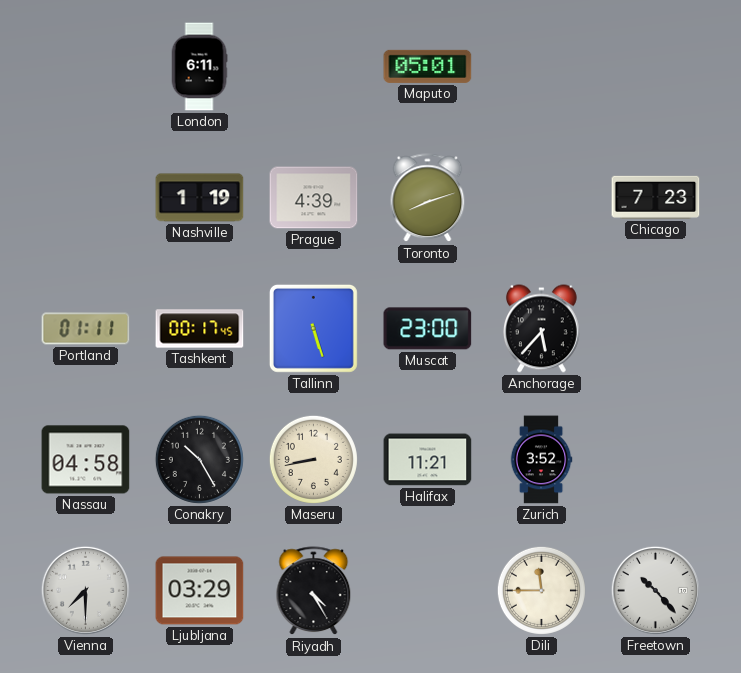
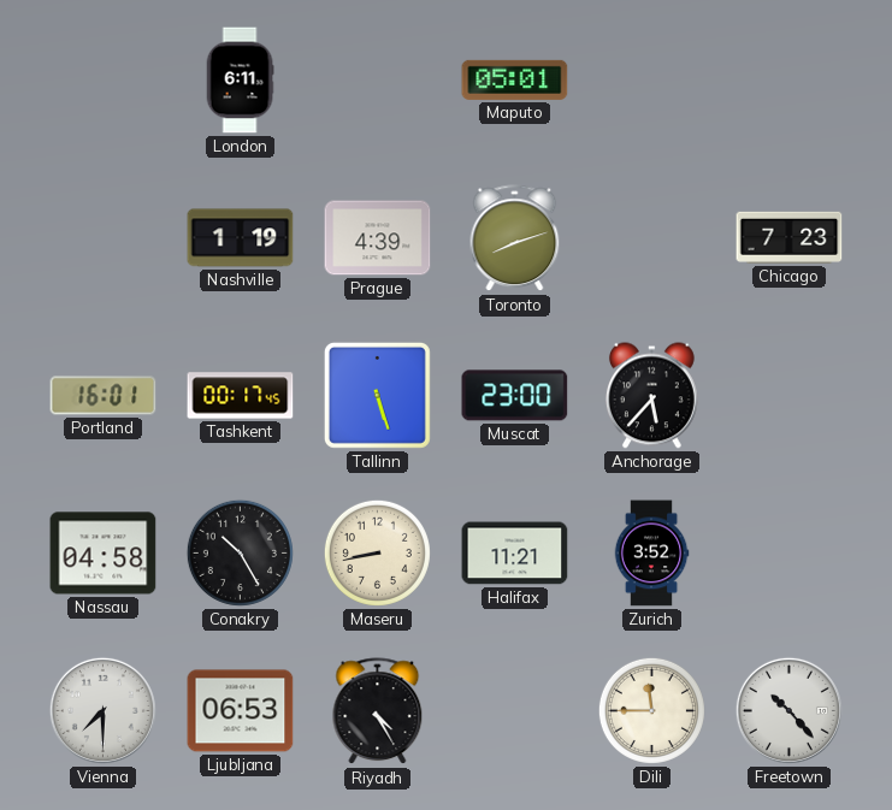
Portland: 01:11 -> 16:01 (104, 396)
Ljubljana: 03:29 -> 06:53 (241, 711)
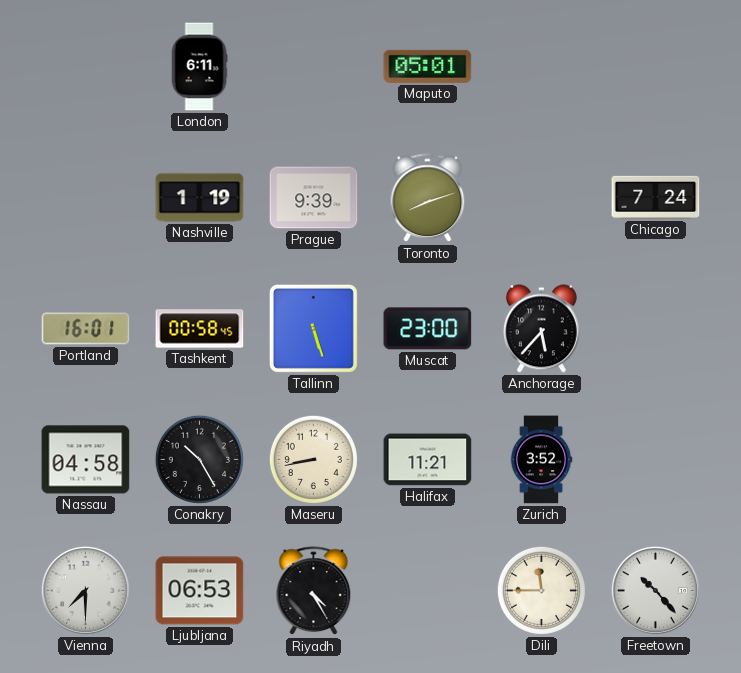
Prague: 4:39 -> 9:39 (314, 198)
Chicago: 7:23 -> 7:24 (656, 197)
Tashkent: 00:17 -> 00:58 (200, 329)
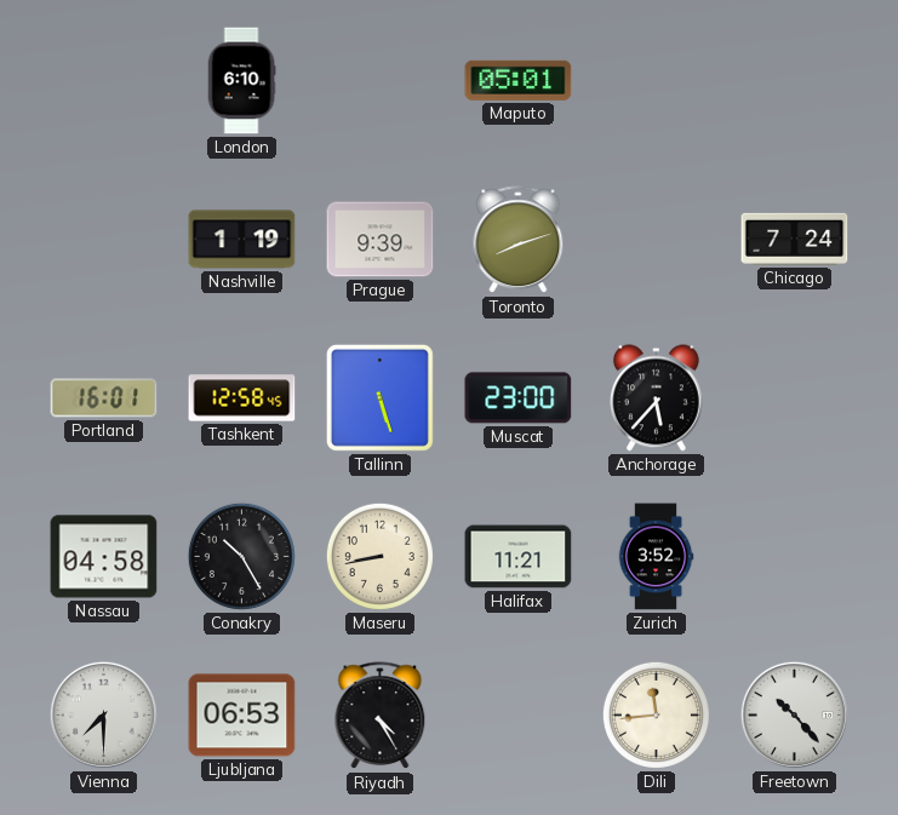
London: 6:11 -> 6:10 (241, 81)
Tashkent: 00:58 -> 12:58 (242, 398)
Dili: 11:45 -> 11:44 (656, 714)
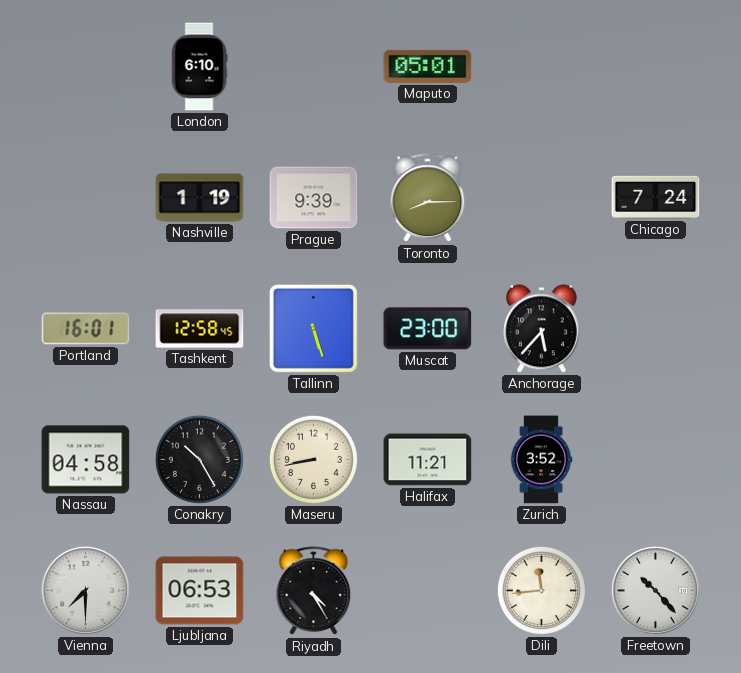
Toronto: 8:12 -> 8:15 (428, 198)
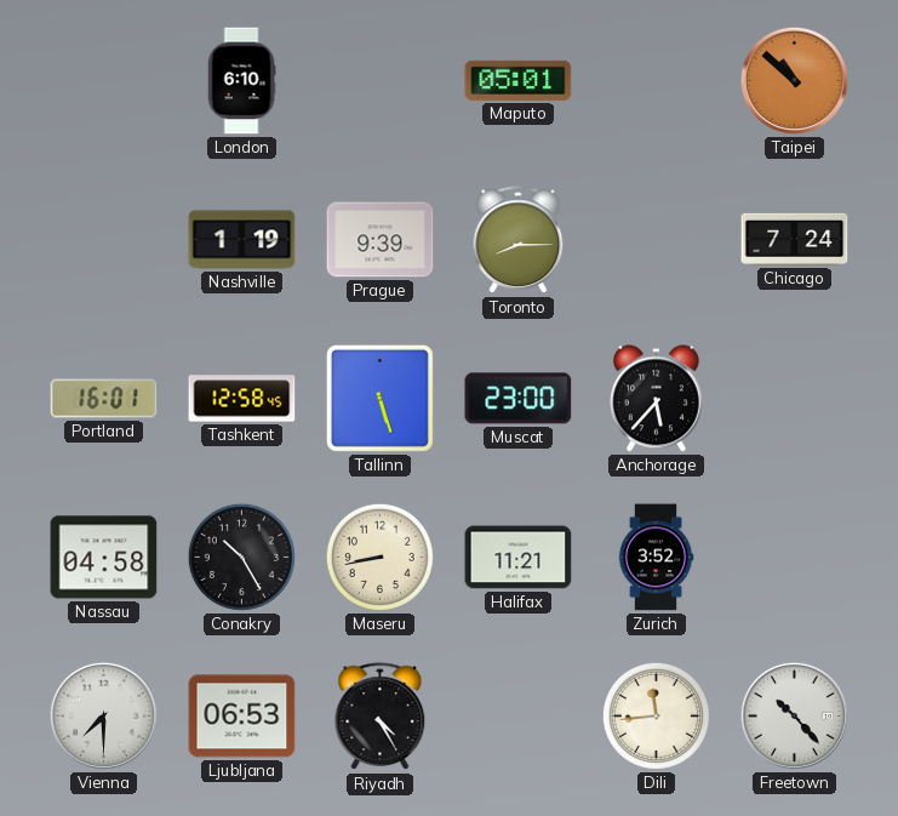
Taipei: none -> 10:52 (794, 80)
